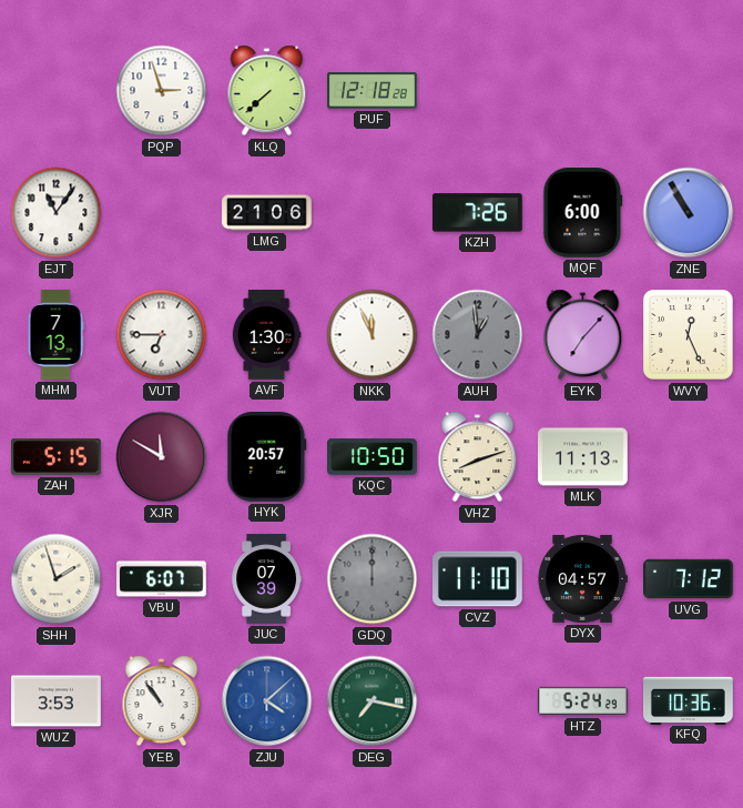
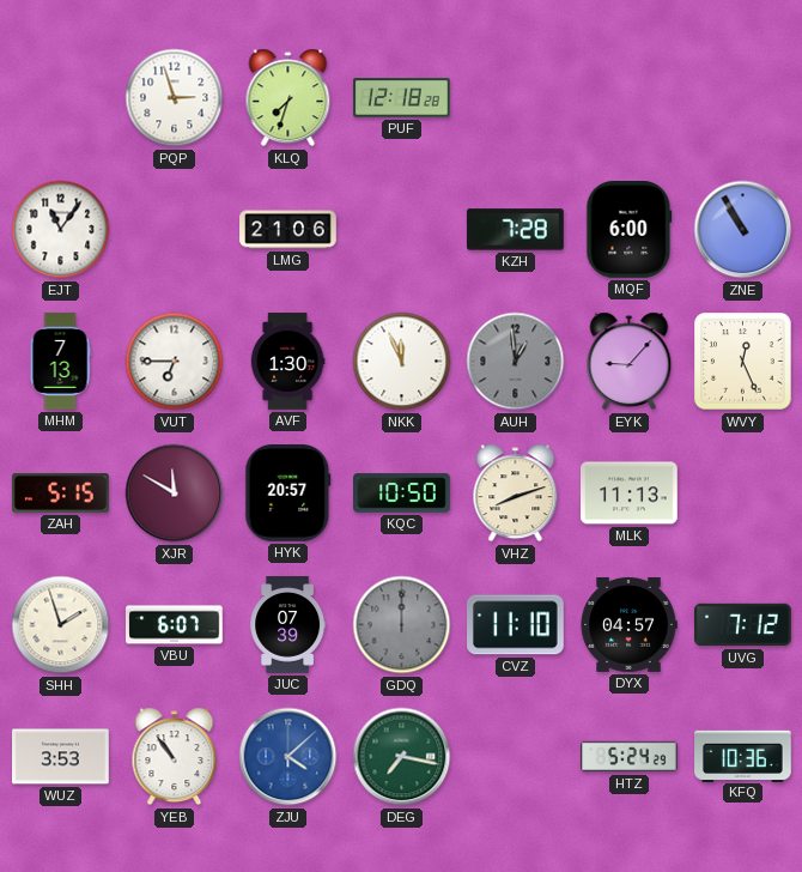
KLQ: 7:38 -> 7:33 (288, 98)
KZH: 7:26 -> 7:28 (516, 230)
EYK: 7:07 -> 9:07 (630, 362)
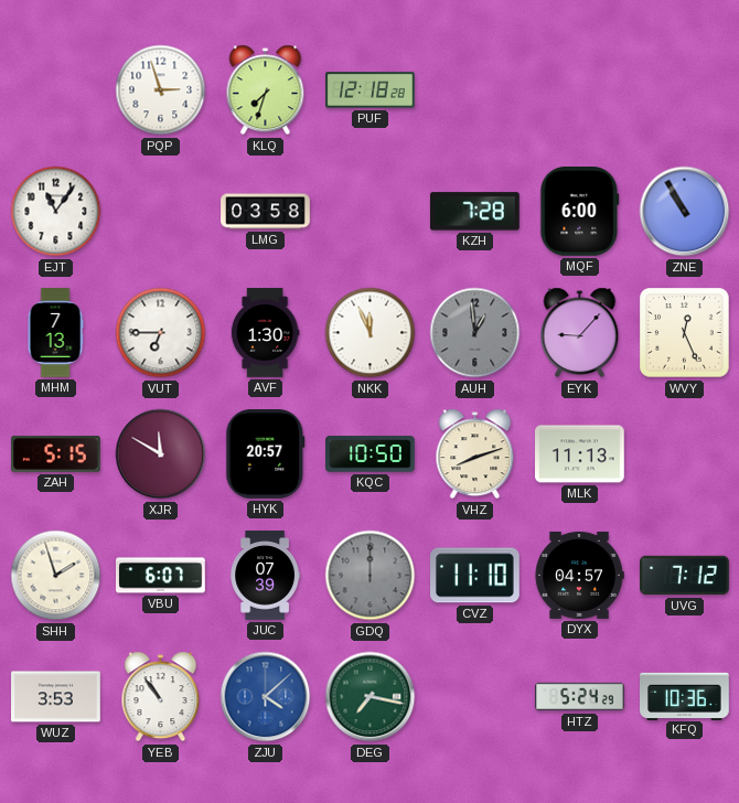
LMG: 21:06 -> 03:58 (266, 212)
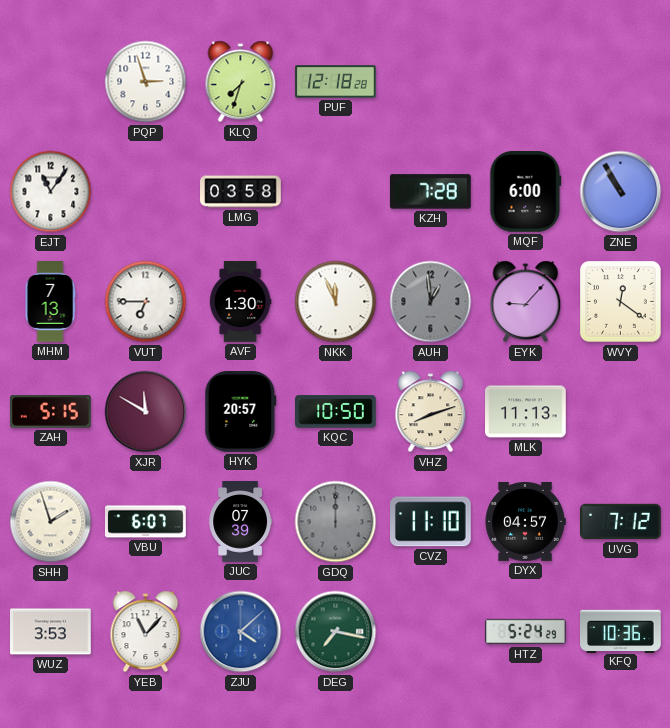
WVY: 12:26 -> 12:21 (621, 302)
YEB: 10:54 -> 11:07 (146, 632)
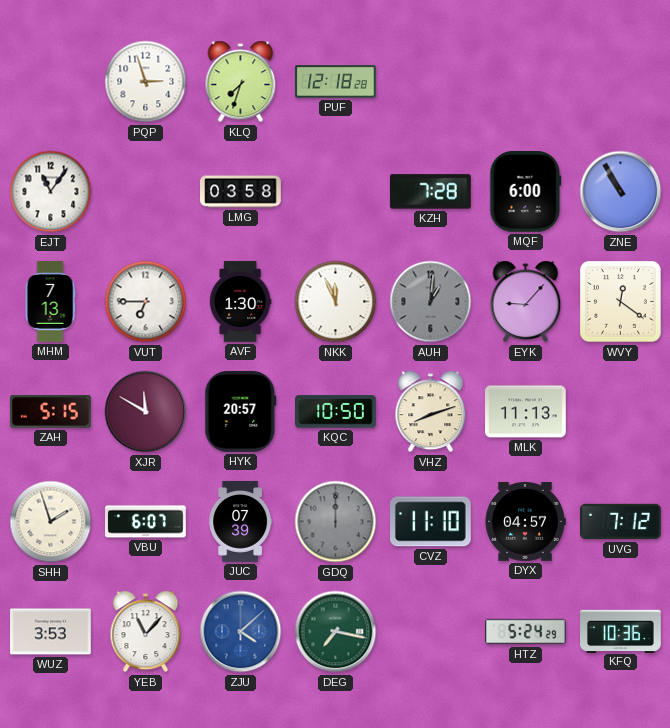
AUH: 12:59 -> 1:01 (431, 302)
